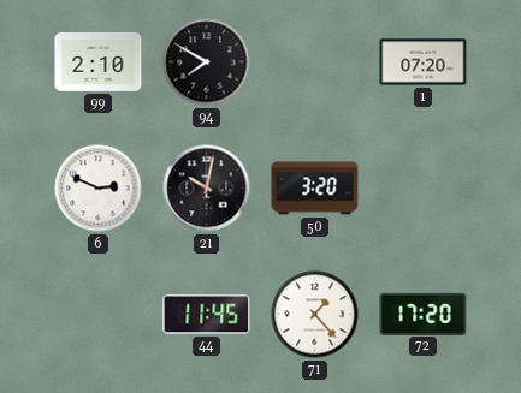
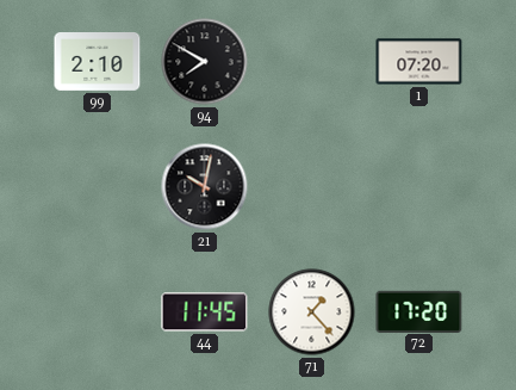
6: 2:49 -> none (99, 189)
50: 3:20 -> none (315, 189)
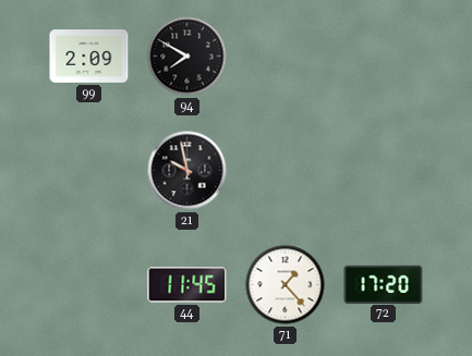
99: 2:10 -> 2:09 (89, 57)
1: 07:20 -> none (419, 62)
21: 10:02 -> 9:58 (187, 171)
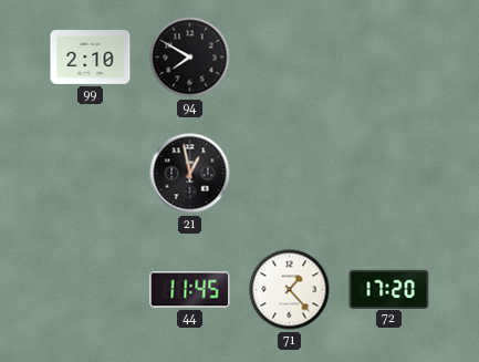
99: 2:09 -> 2:10 (91, 58)
21: 9:58 -> 12:58 (190, 174)
